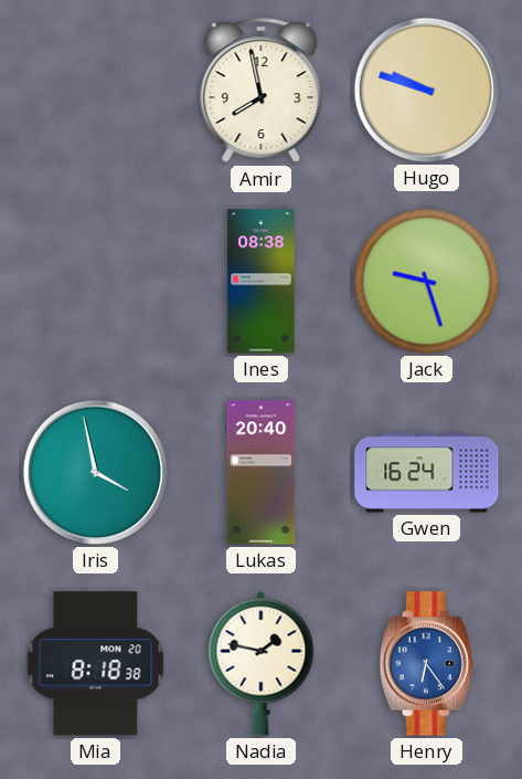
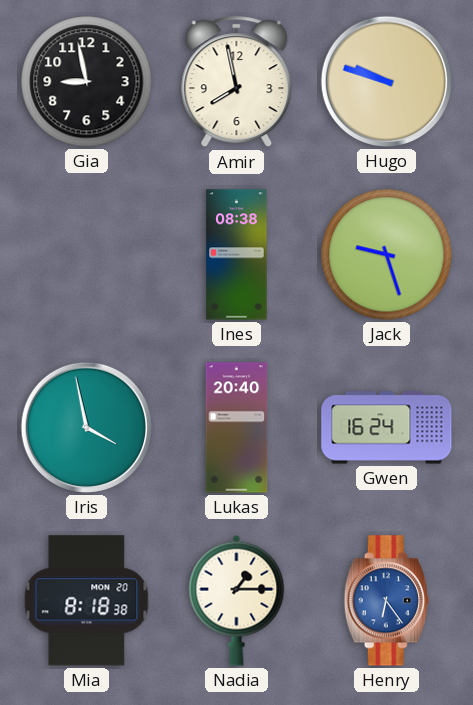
Gia: none -> 8:58 (87, 82)
Nadia: 1:47 -> 1:15 (237, 600)
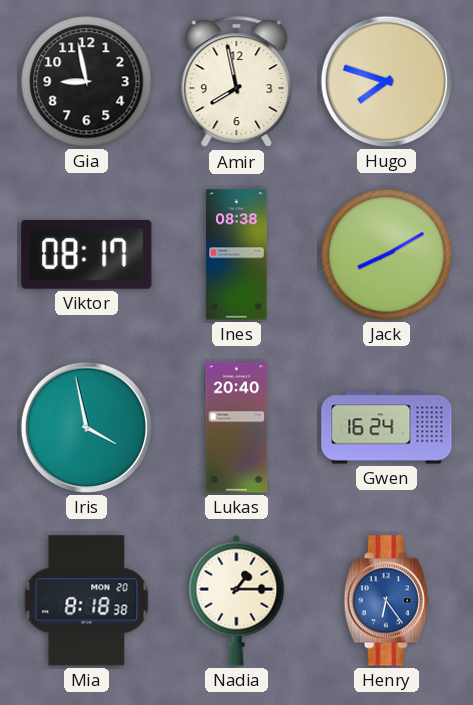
Hugo: 9:48 -> 7:48 (386, 81)
Viktor: none -> 08:17 (87, 255)
Jack: 9:27 -> 8:10 (387, 255)
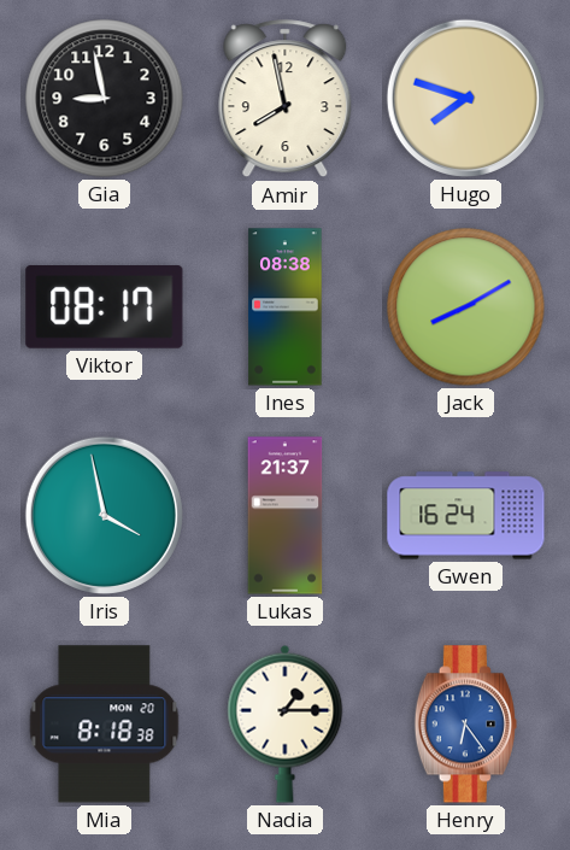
Lukas: 20:40 -> 21:37 (286, 516)
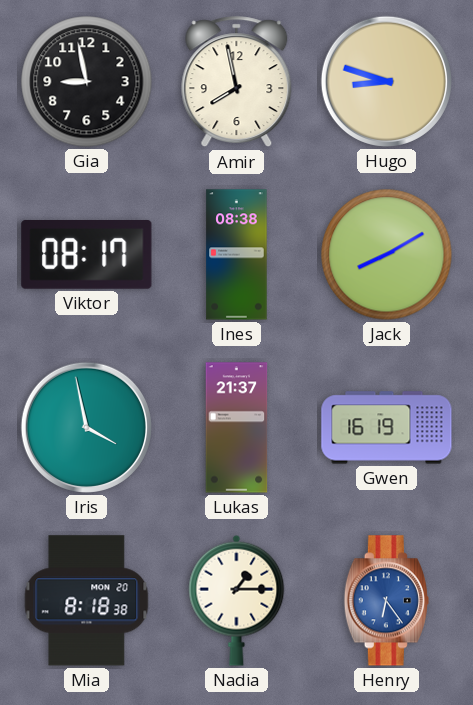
Hugo: 7:48 -> 8:48 (386, 81)
Gwen: 16:24 -> 16:19 (387, 428)
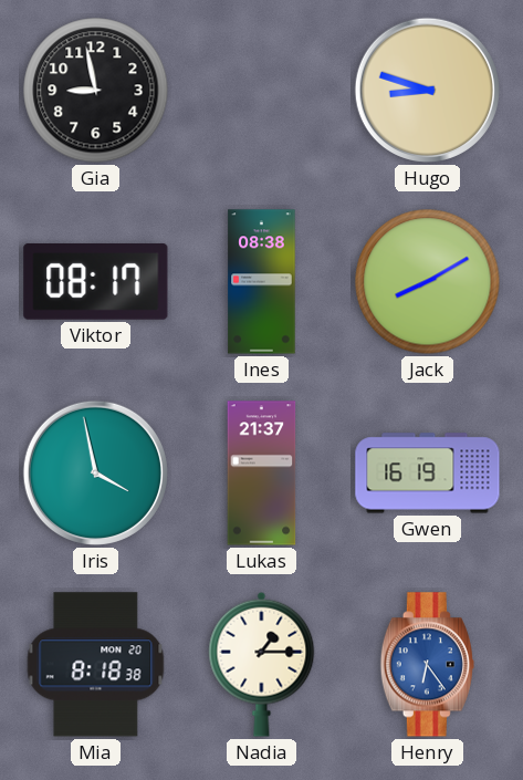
Amir: 7:58 -> none (237, 82)
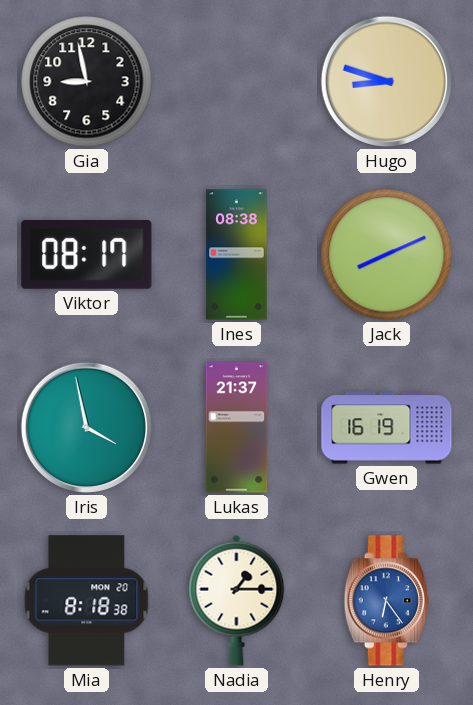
Jack: 8:10 -> 8:11 (387, 255)
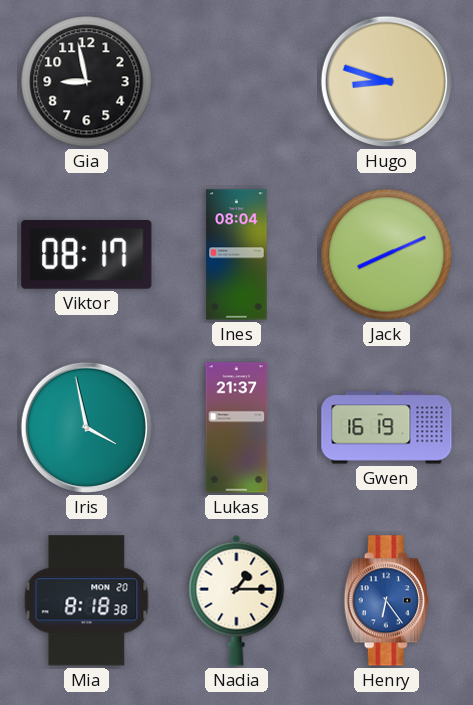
Ines: 08:38 -> 08:04 (237, 255)
